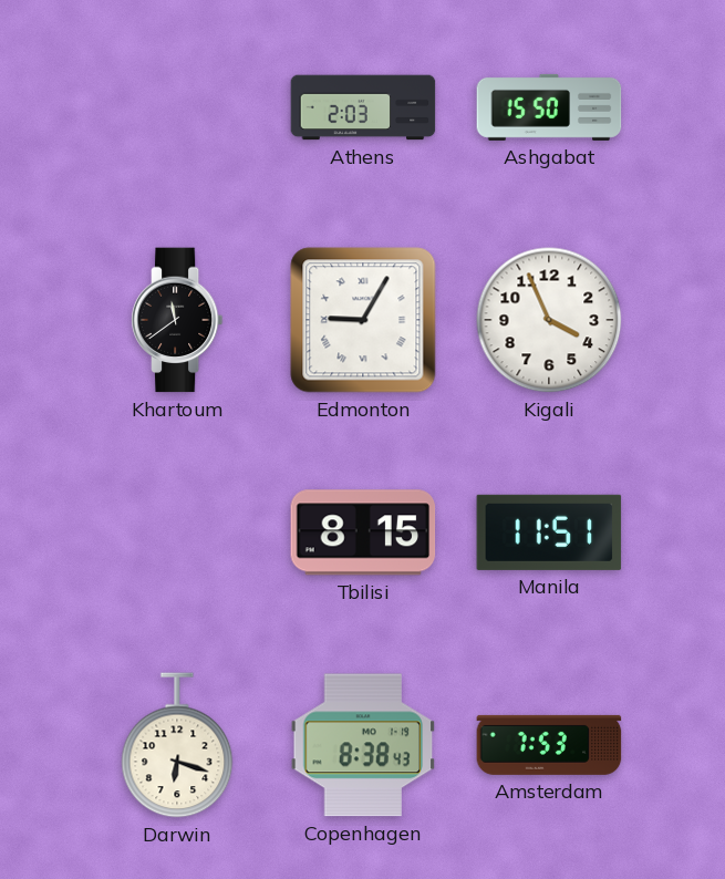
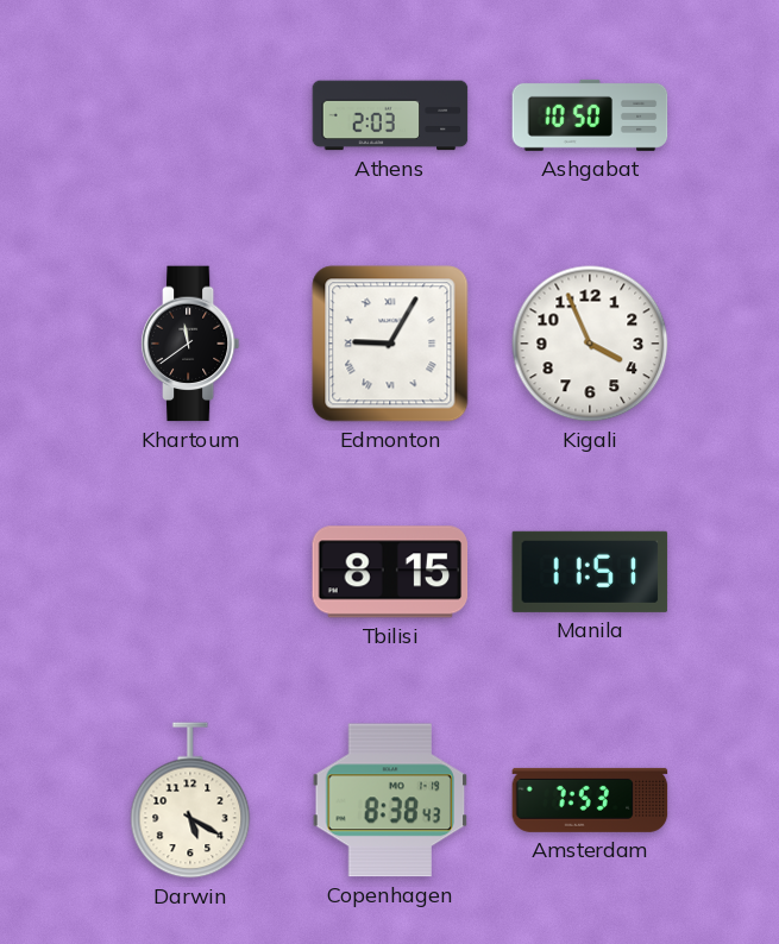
Ashgabat: 15:50 -> 10:50 (590, 115)
Darwin: 6:18 -> 5:20 (190, 800)
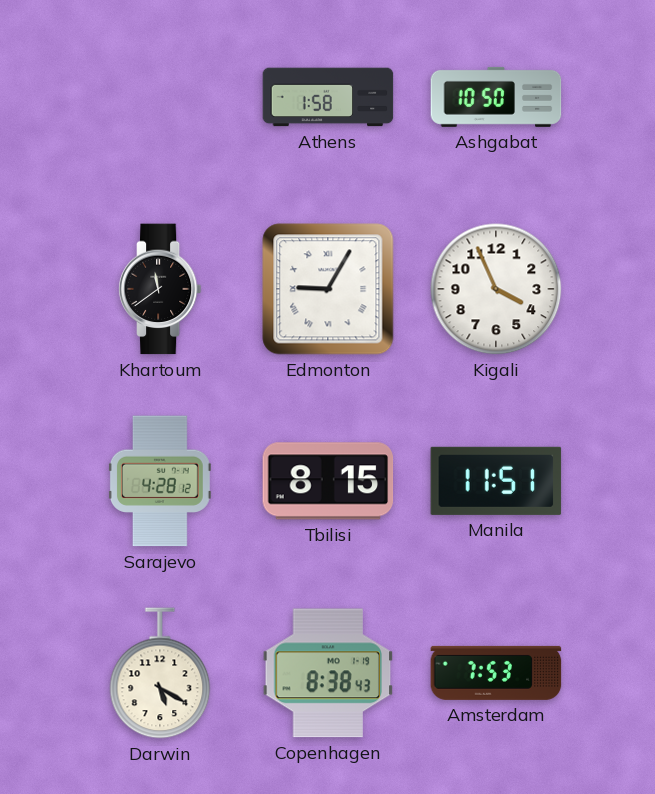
Athens: 2:03 -> 1:58 (328, 97)
Sarajevo: none -> 4:28 (160, 481)
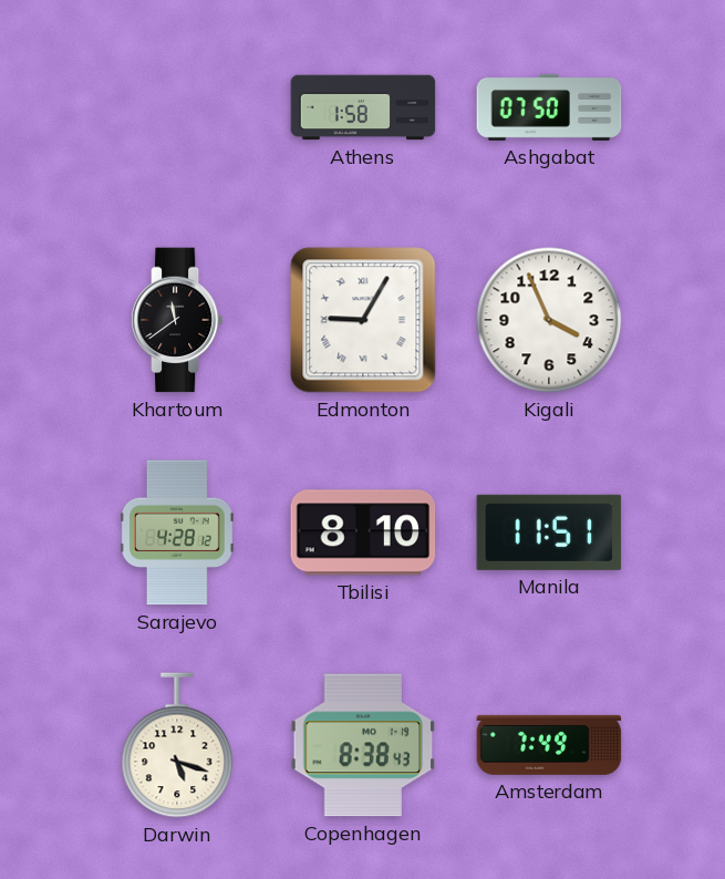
Ashgabat: 10:50 -> 07:50 (549, 107)
Tbilisi: 8:15 -> 8:10 (363, 532)
Darwin: 5:20 -> 5:18 (177, 745)
Amsterdam: 7:53 -> 7:49 (549, 745)
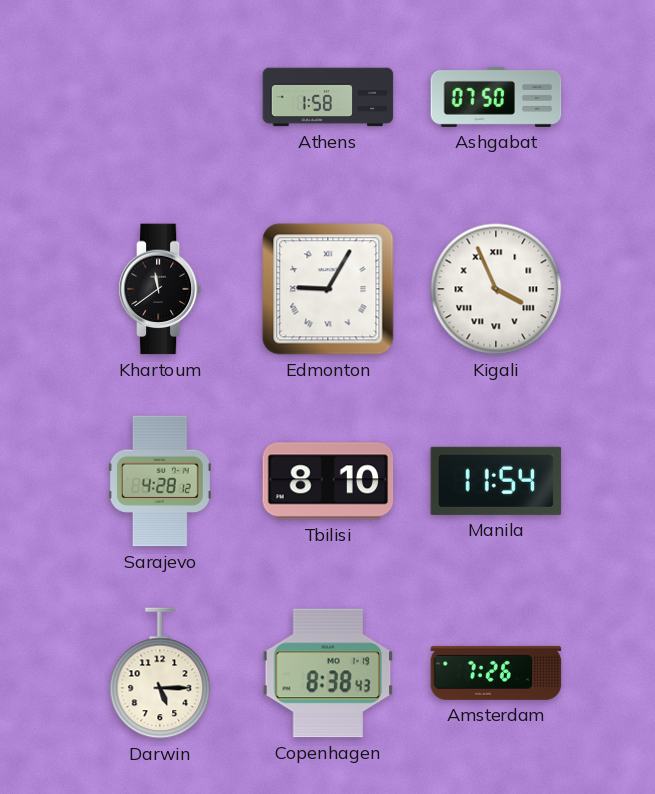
Kigali numerals: Arabic -> Roman (496, 289)
Manila: 11:51 -> 11:54 (496, 481)
Darwin: 5:18 -> 5:15 (160, 673)
Amsterdam: 7:49 -> 7:26 (496, 673)
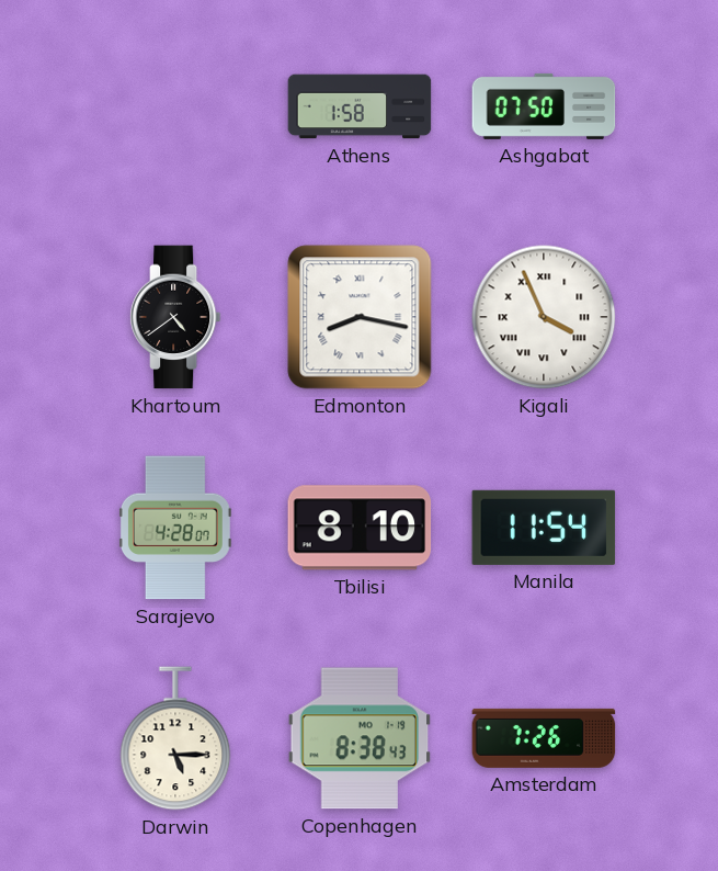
Khartoum: 11:39 -> 4:39 (175, 317)
Edmonton: 9:05 -> 8:17 (360, 317)
Sarajevo: 4:28:12 -> 4:28:07 (175, 528)
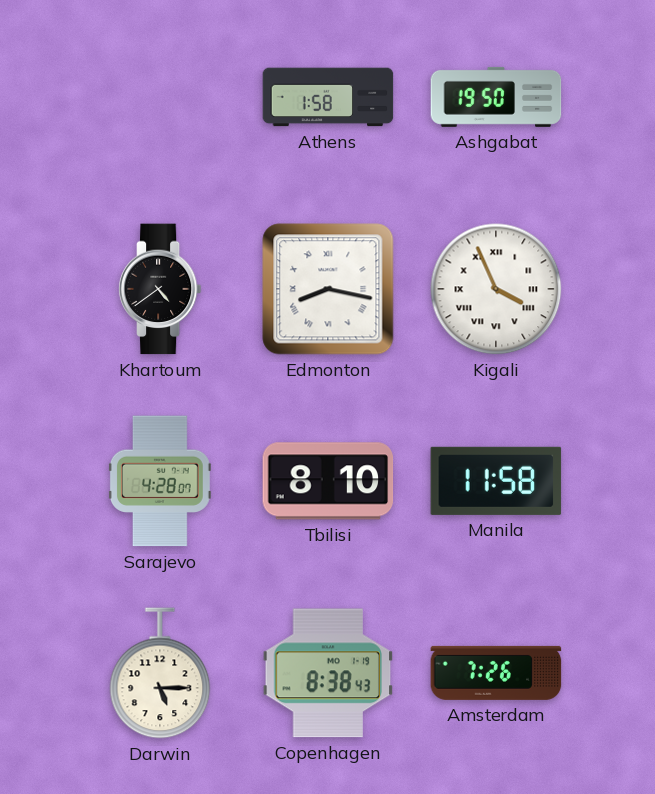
Ashgabat: 07:50 -> 19:50 (496, 97)
Manila: 11:54 -> 11:58 (496, 481)
